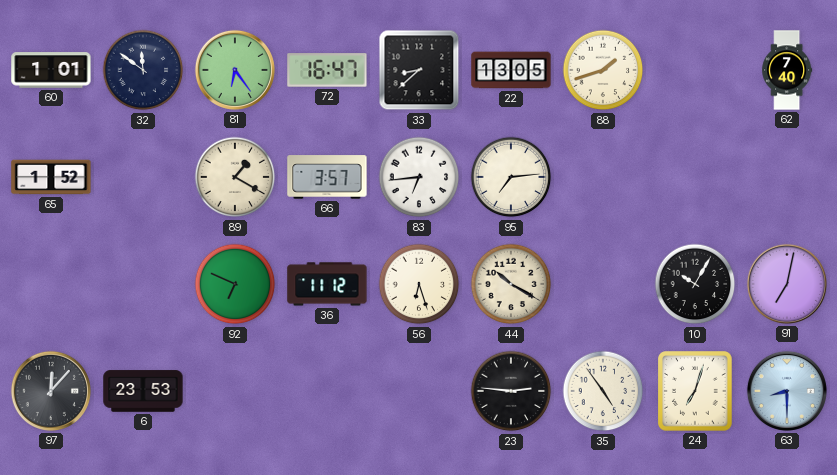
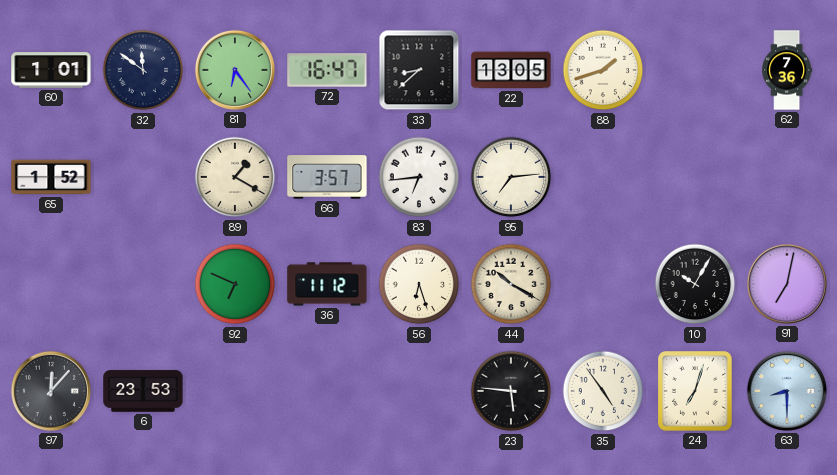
62: 7:40 -> 7:36 (787, 70)
23: 2:46 -> 5:46 (511, 391)
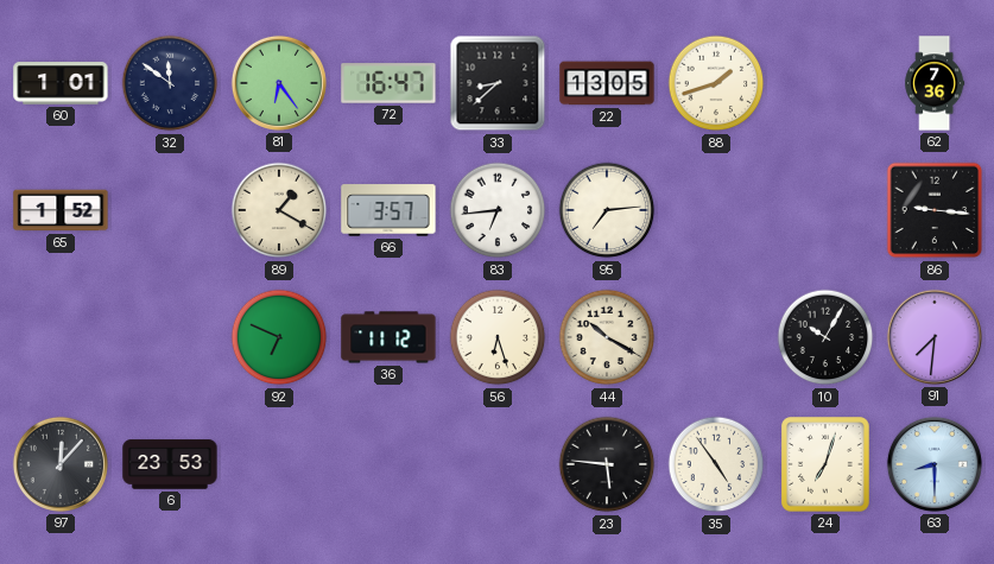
86: none -> 9:16 (935, 210)
91: 7:02 -> 7:31 (935, 337)
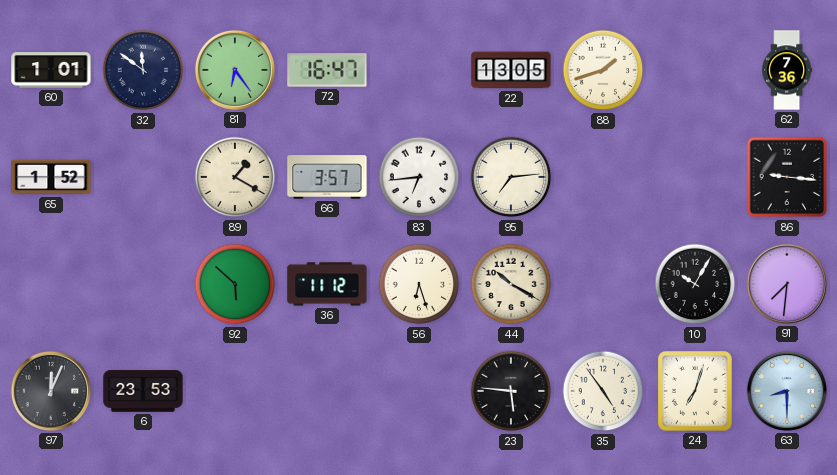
33: 8:38 -> none (498, 83)
92: 6:49 -> 5:52 (235, 284)
97: 12:07 -> 12:04 (51, 391)
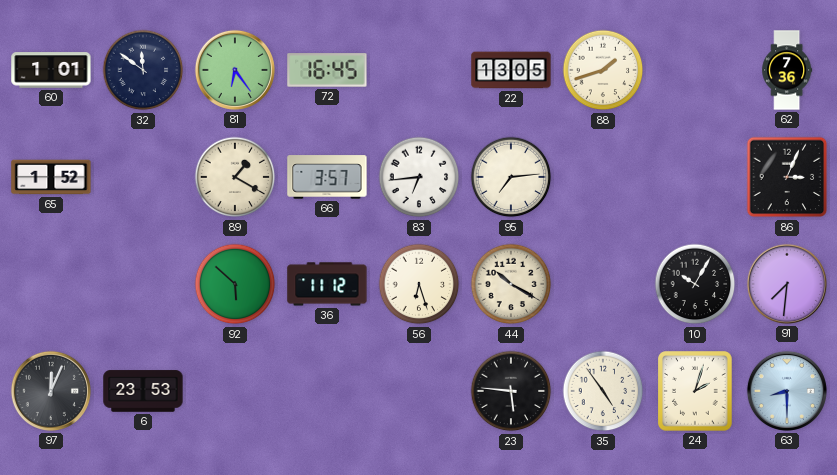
72: 16:47 -> 16:45 (327, 70)
86: 9:16 -> 3:04 (787, 177)
24: 7:03 -> 2:03 (695, 391)
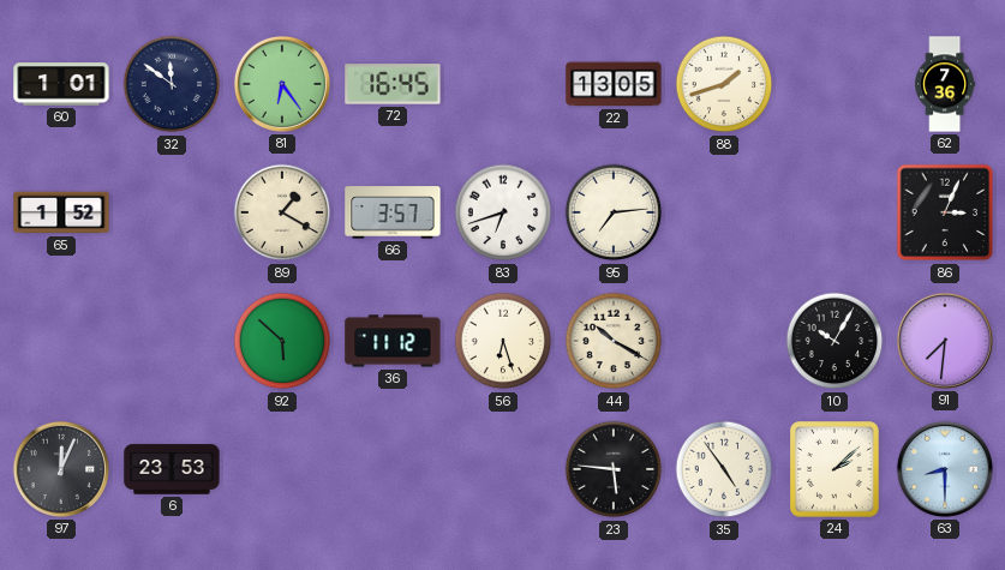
83: 6:44 -> 6:42 (503, 212)
24: 2:03 -> 2:08 (834, 469)
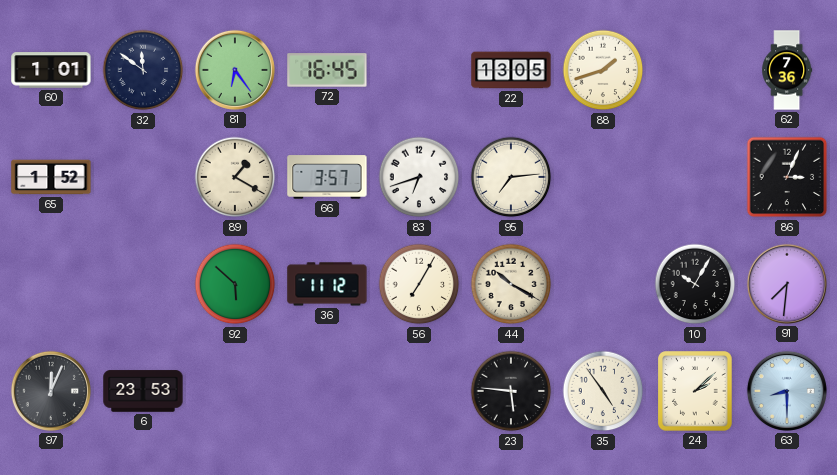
56: 6:27 -> 7:05 (419, 284)
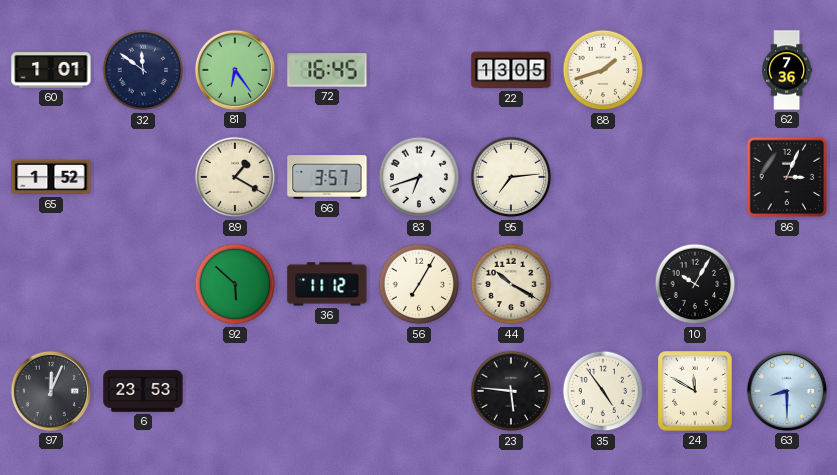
91: 7:31 -> none (787, 284)
24: 2:08 -> 11:50 (695, 391)
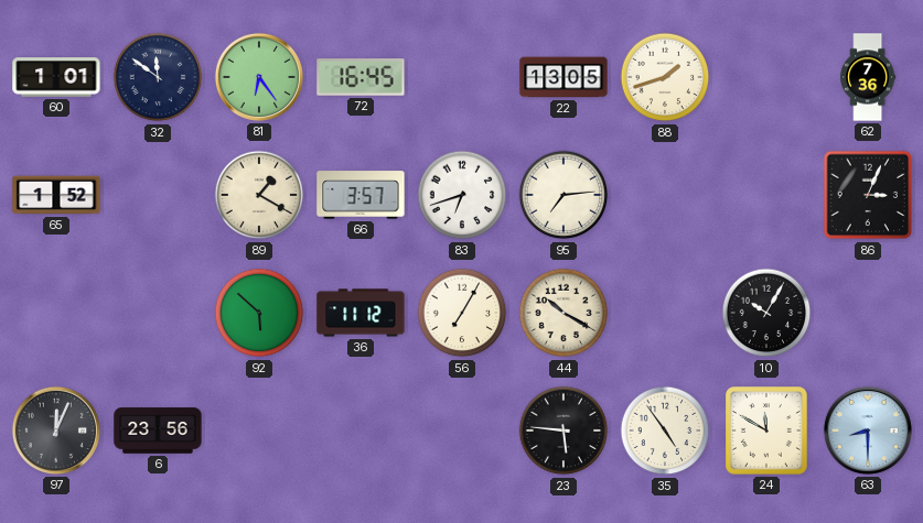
6: 23:53 -> 23:56 (158, 431)
